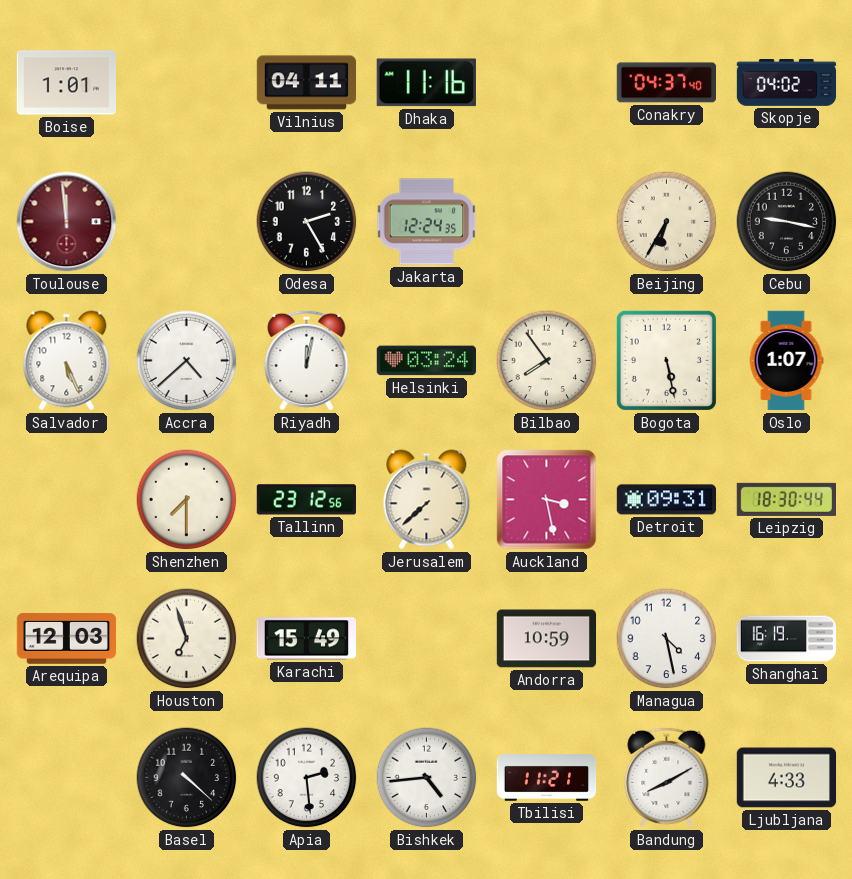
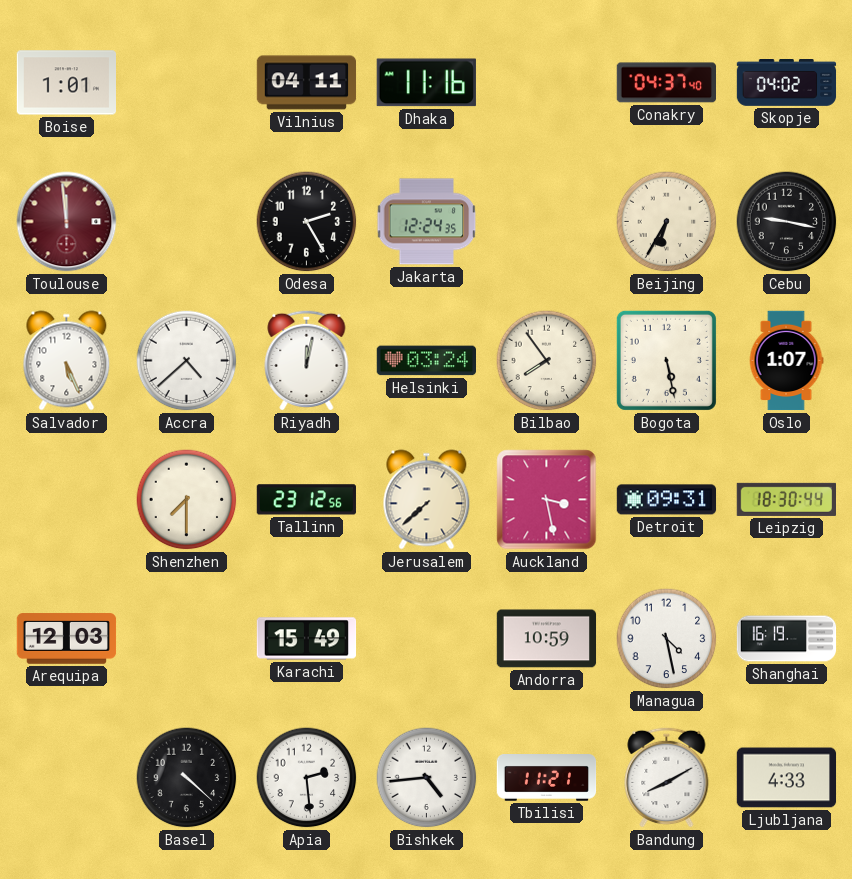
Houston: 6:57 -> none (187, 639)
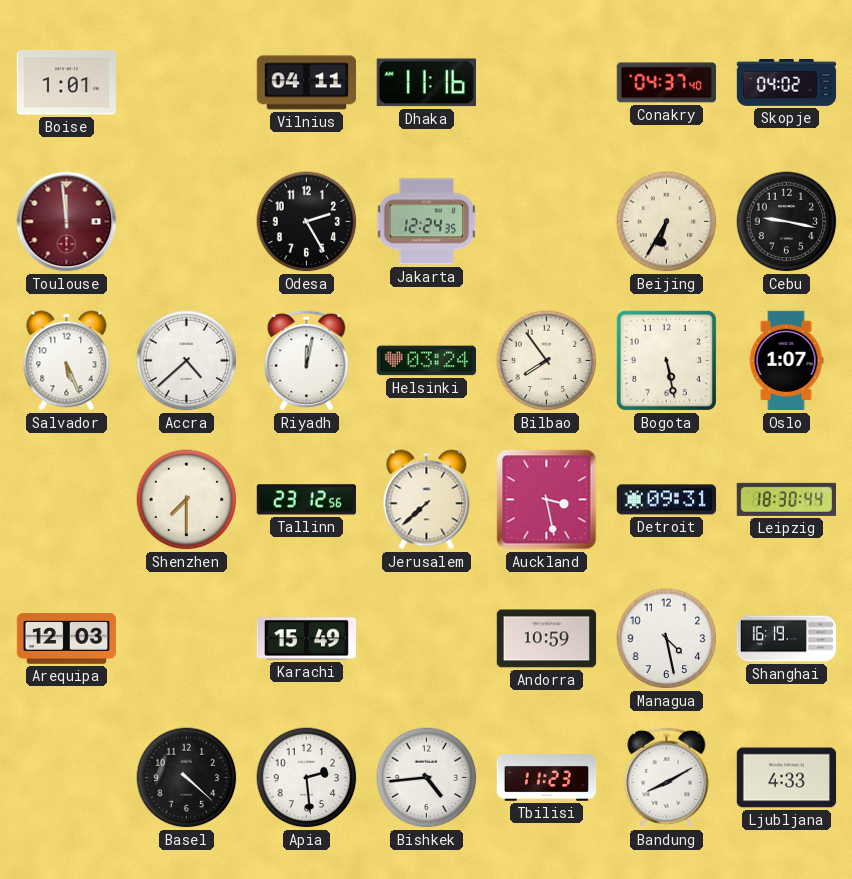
Tbilisi: 11:21 -> 11:23 (547, 778)
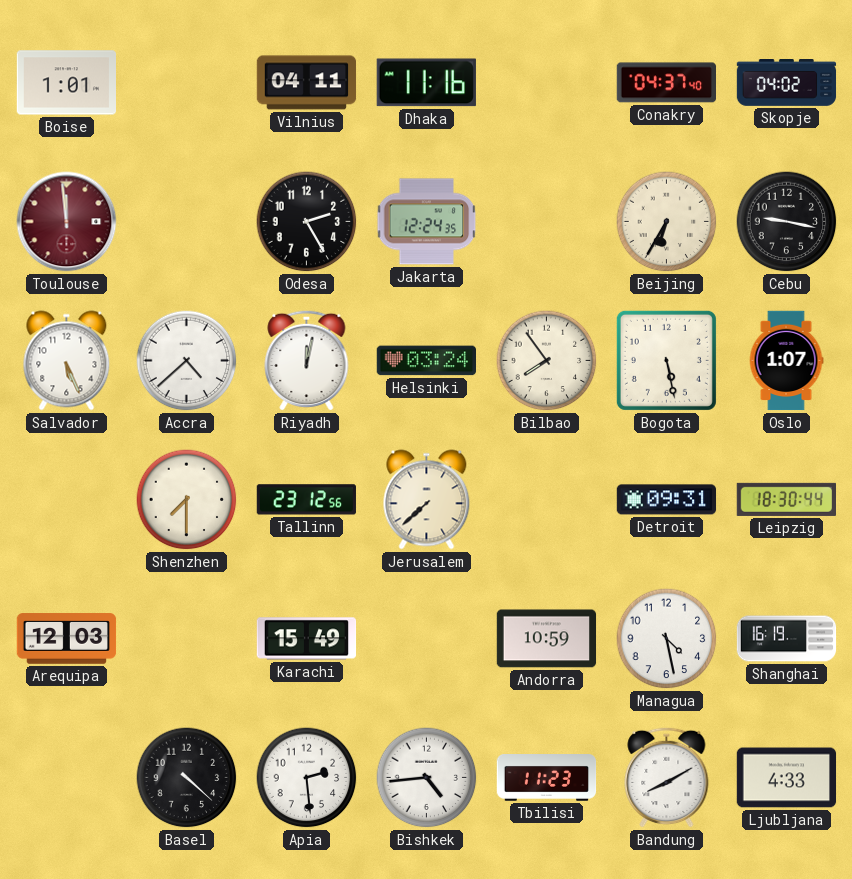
Auckland: 3:28 -> none (547, 500)
